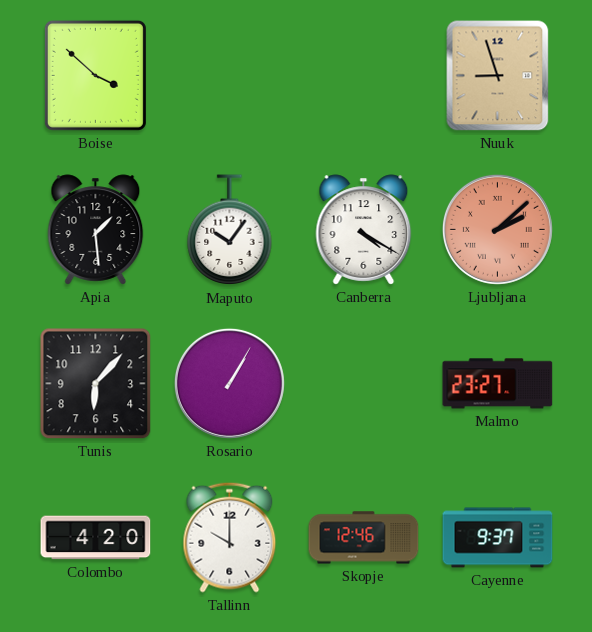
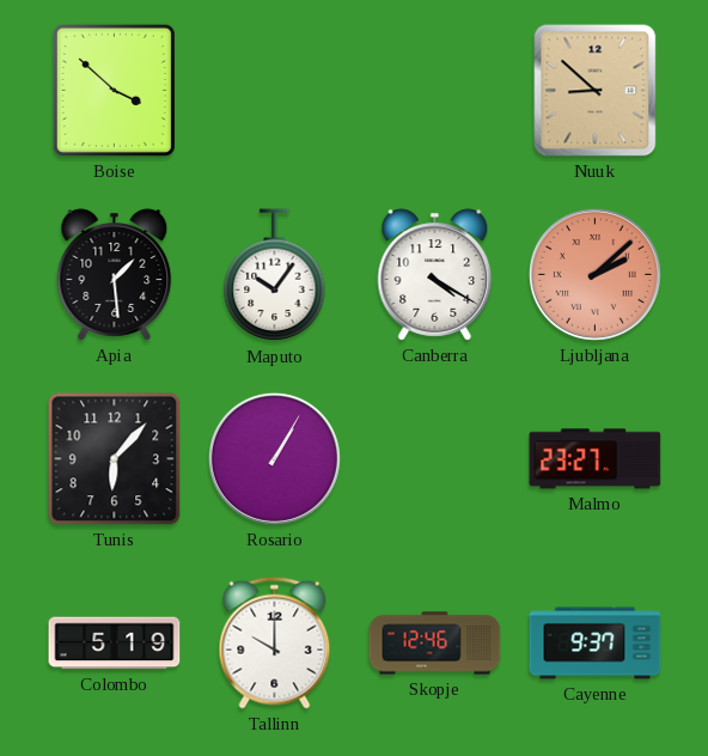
Nuuk: 8:57 -> 8:52 (596, 91)
Colombo: 4:20 -> 5:19 (115, 644)
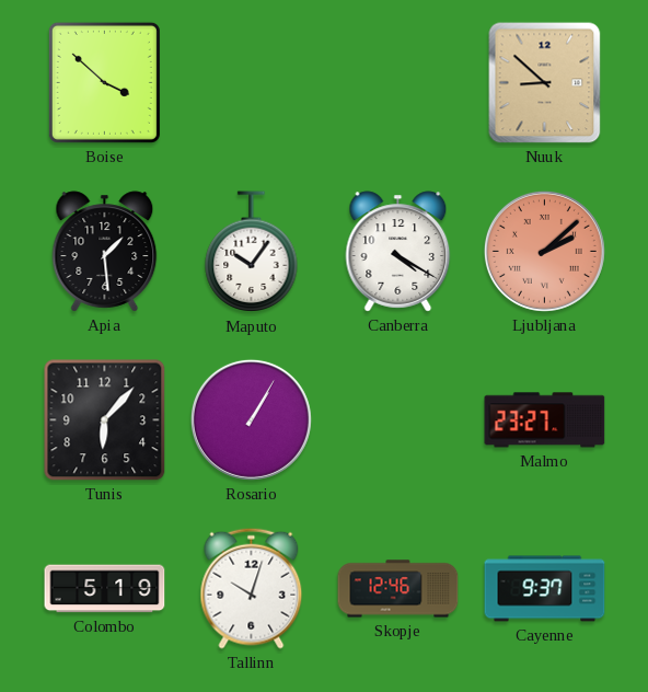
Tallinn: 10:00 -> 10:03 (252, 588)
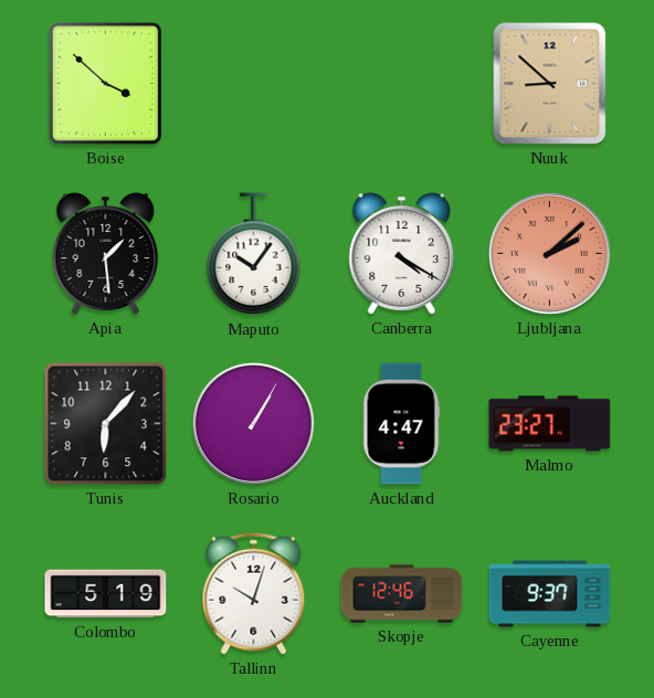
Auckland: none -> 4:47 (401, 424)
